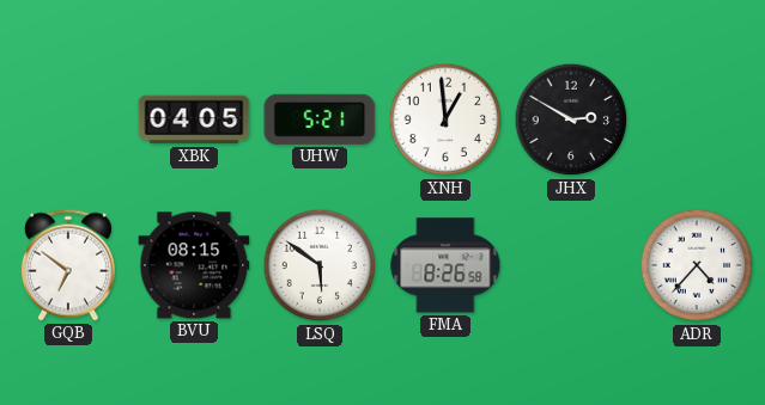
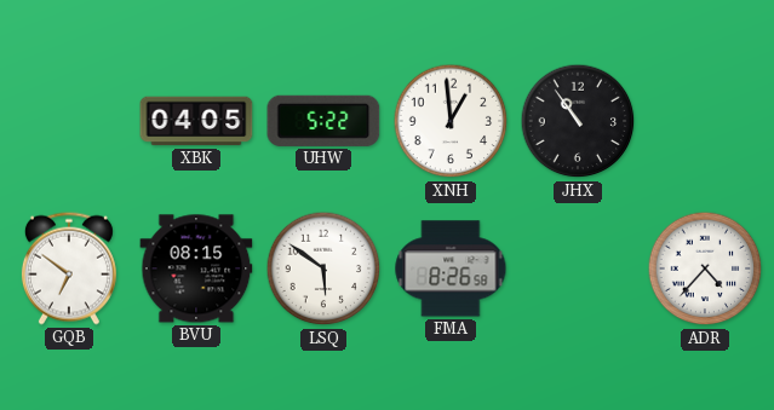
UHW: 5:21 -> 5:22 (323, 121)
JHX: 2:50 -> 10:54 (578, 121)
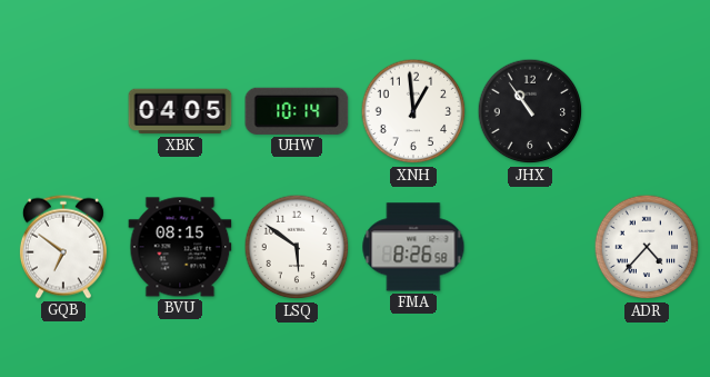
UHW: 5:22 -> 10:14 (297, 111)
